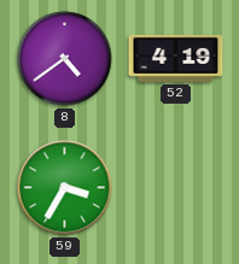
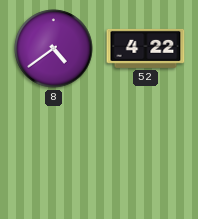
52: 4:19 -> 4:22 (146, 48)
59: 3:35 -> none (65, 188)
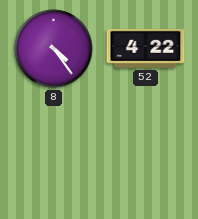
8: 4:39 -> 4:24 (54, 49)
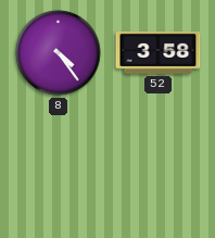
52: 4:22 -> 3:58 (159, 52)
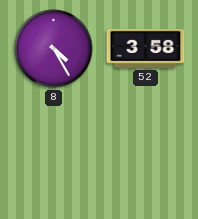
8: 4:24 -> 4:25 (54, 49)
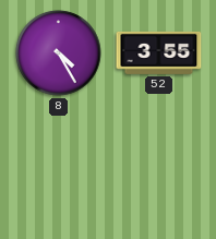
52: 3:58 -> 3:55 (159, 52)
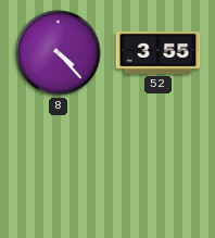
8: 4:25 -> 4:23 (59, 53)
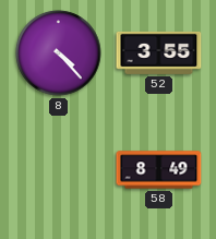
58: none -> 8:49 (159, 170)
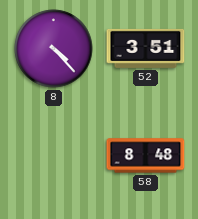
52: 3:55 -> 3:51 (146, 48)
58: 8:49 -> 8:48 (146, 156)
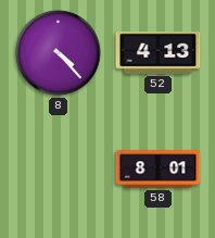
52: 3:51 -> 4:13 (159, 52)
58: 8:48 -> 8:01 (159, 170)
